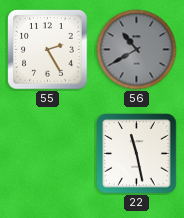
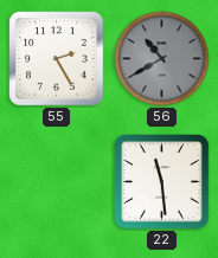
22: 11:28 -> 11:29 (162, 182)
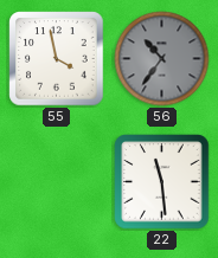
55: 2:25 -> 3:58 (57, 59)
56: 10:40 -> 10:36 (162, 59)
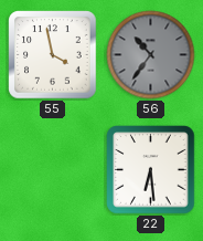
22: 11:29 -> 6:29 (151, 170)
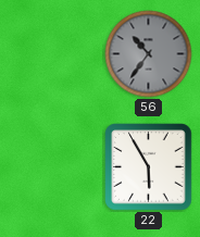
55: 3:58 -> none (53, 55)
22: 6:29 -> 5:55 (149, 167)
